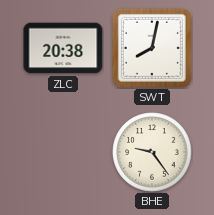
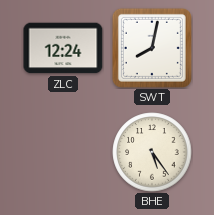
ZLC: 20:38 -> 12:24 (63, 48)
BHE: 9:24 -> 5:24 (152, 152)
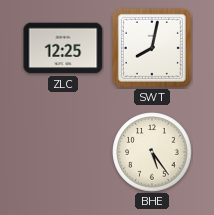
ZLC: 12:24 -> 12:25 (63, 48)
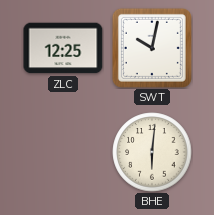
SWT: 8:02 -> 10:02 (152, 48)
BHE: 5:24 -> 6:01 (152, 152)
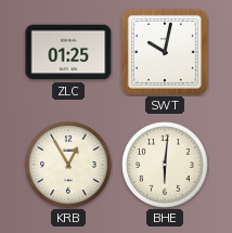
ZLC: 12:25 -> 01:25 (68, 52)
KRB: none -> 12:55 (68, 165)
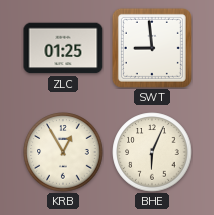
SWT: 10:02 -> 8:59 (152, 48)
BHE: 6:01 -> 6:04 (152, 152)
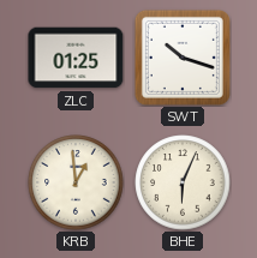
SWT: 8:59 -> 10:18 (183, 58)
KRB: 12:55 -> 12:59 (76, 182)
